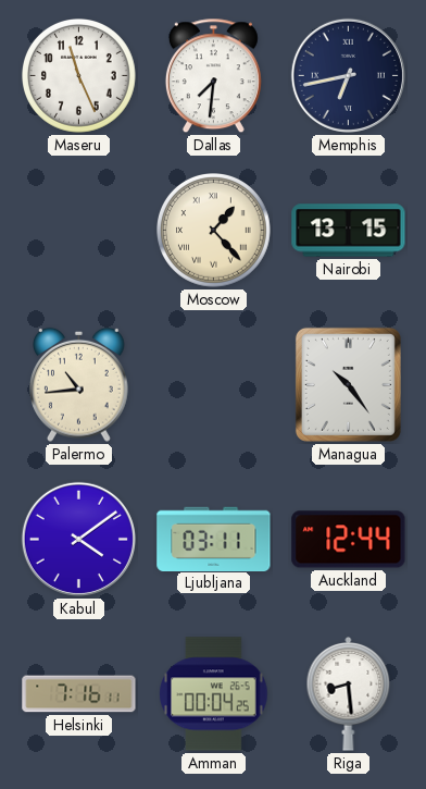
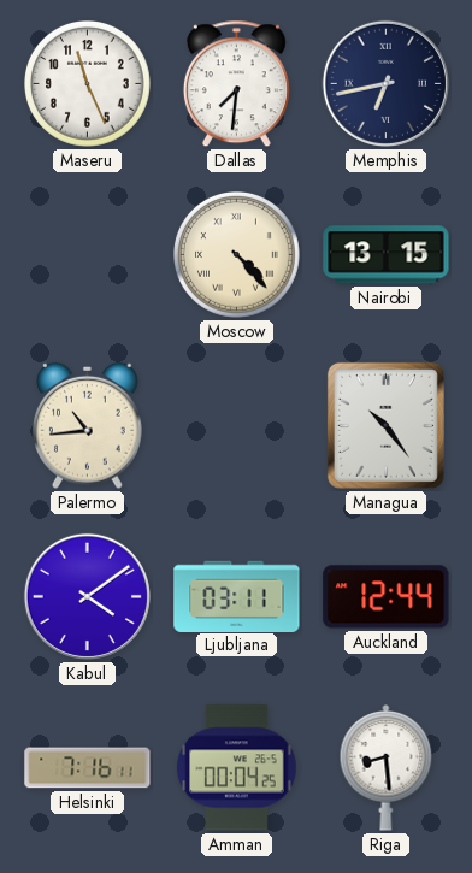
Moscow: 1:23 -> 4:23 (237, 255)
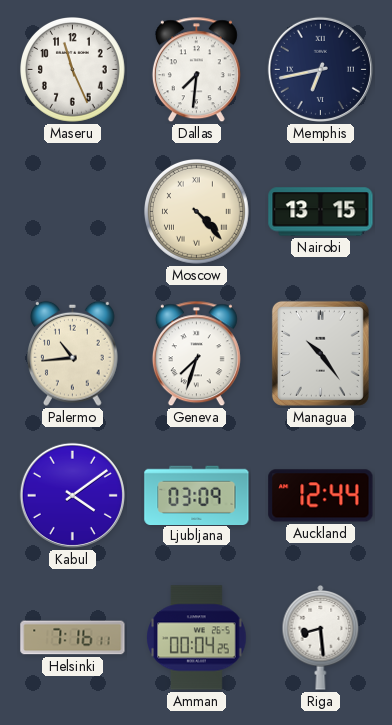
Geneva: none -> 7:33 (196, 354)
Ljubljana: 03:11 -> 03:09 (197, 495)
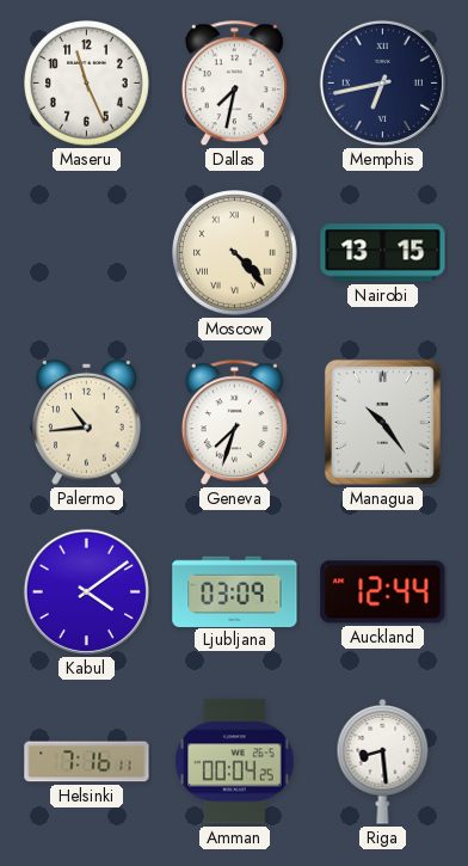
Dallas: 7:31 -> 7:32 (234, 84)
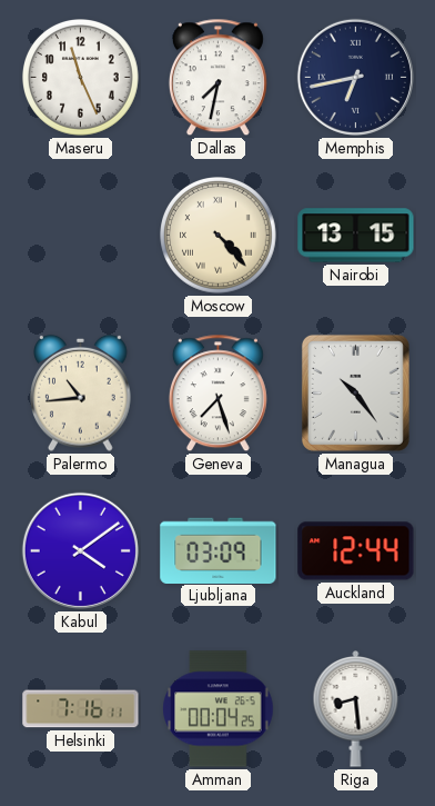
Geneva: 7:33 -> 7:27 (217, 394)
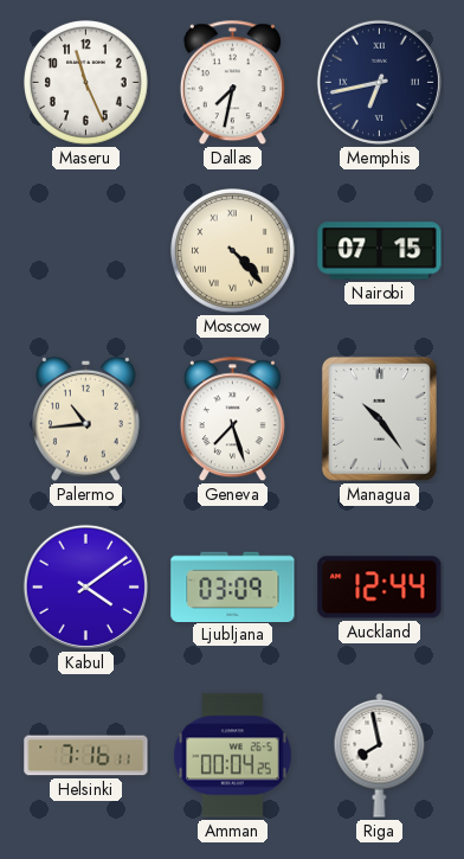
Nairobi: 13:15 -> 07:15 (380, 251)
Riga: 8:29 -> 7:58 (380, 756)
